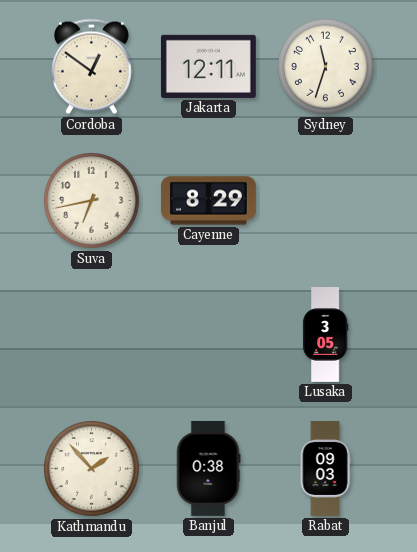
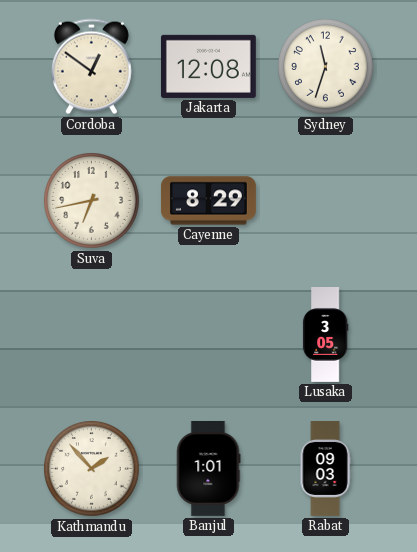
Jakarta: 12:11 -> 12:08 (208, 66)
Banjul: 0:38 -> 1:01 (208, 468)
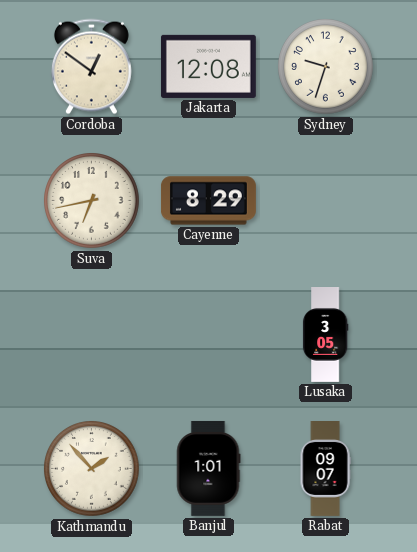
Sydney: 11:33 -> 9:33 (326, 67)
Rabat: 09:03 -> 09:07 (325, 469)
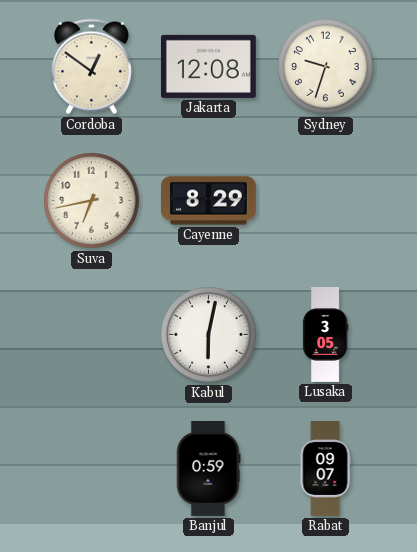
Kabul: none -> 6:02 (209, 335)
Kathmandu: 1:53 -> none (92, 469)
Banjul: 1:01 -> 0:59 (208, 468)
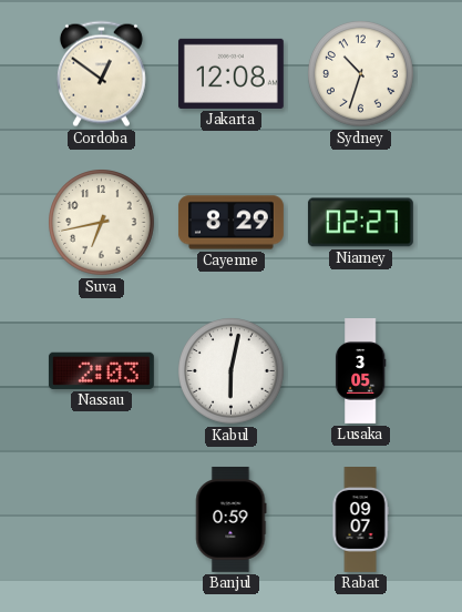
Sydney: 9:33 -> 10:33 (361, 74)
Niamey: none -> 02:27 (360, 223)
Nassau: none -> 2:03 (101, 370)
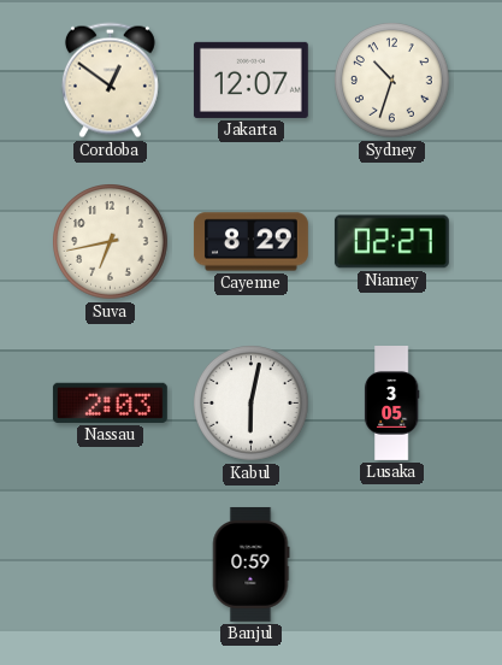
Jakarta: 12:08 -> 12:07 (250, 80)
Rabat: 09:07 -> none (360, 520)
